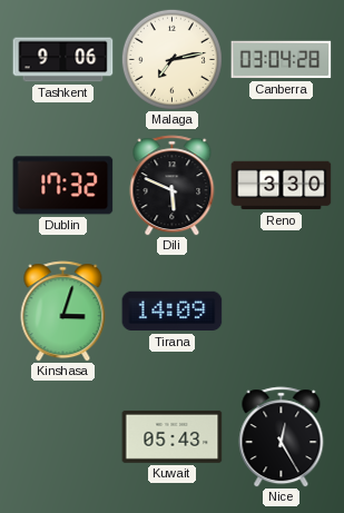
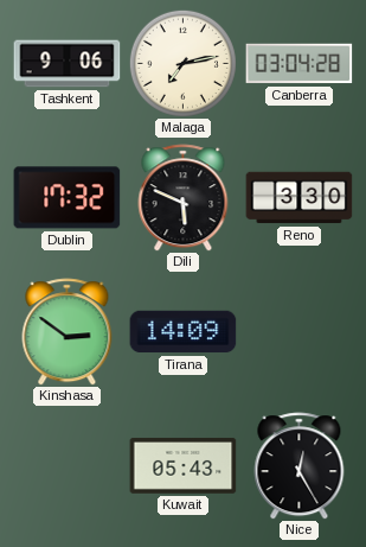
Kinshasa: 3:03 -> 2:51 (68, 332)
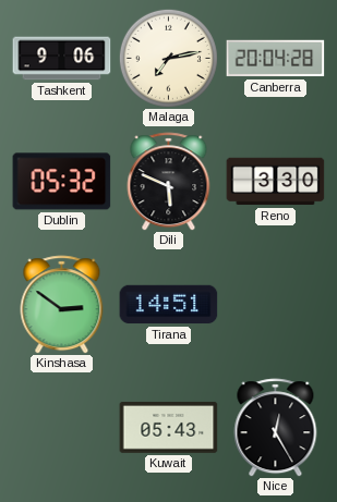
Canberra: 03:04 -> 20:04 (276, 59)
Dublin: 17:32 -> 05:32 (62, 182)
Tirana: 14:09 -> 14:51 (169, 305)
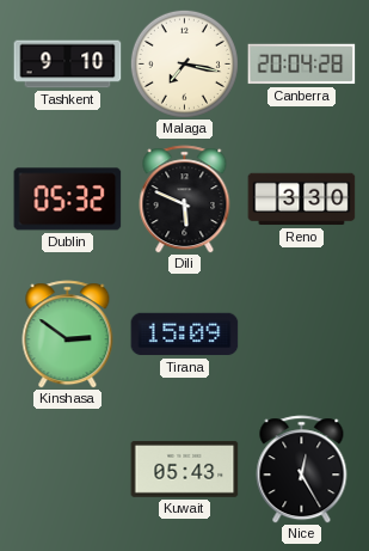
Tashkent: 9:06 -> 9:10 (68, 65)
Malaga: 7:13 -> 7:17 (184, 63)
Tirana: 14:51 -> 15:09 (185, 335)
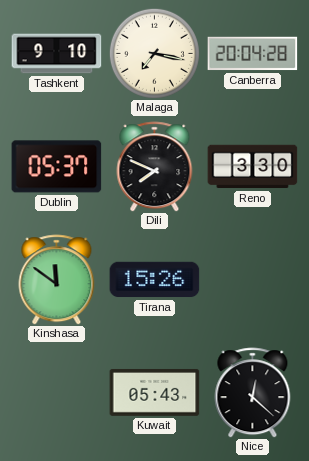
Dublin: 05:32 -> 05:37 (57, 167)
Dili: 5:49 -> 7:49 (155, 167)
Kinshasa: 2:51 -> 11:51 (57, 280)
Tirana: 15:09 -> 15:26 (155, 280)
Nice: 12:25 -> 12:22 (253, 393)
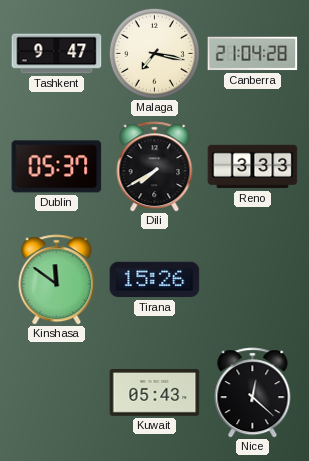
Tashkent: 9:10 -> 9:47 (57, 54)
Canberra: 20:04 -> 21:04 (253, 54)
Dili: 7:49 -> 7:40 (155, 167)
Reno: 3:30 -> 3:33 (253, 167)
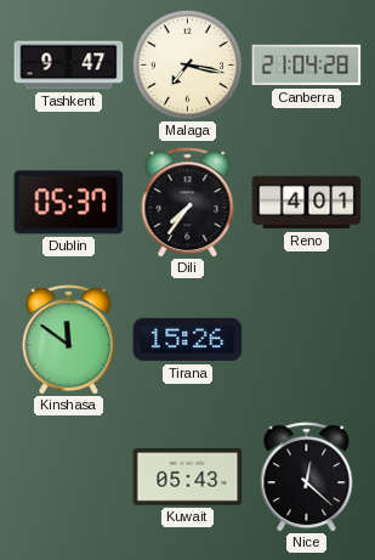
Dili: 7:40 -> 7:36 (188, 203)
Reno: 3:33 -> 4:01 (307, 203)
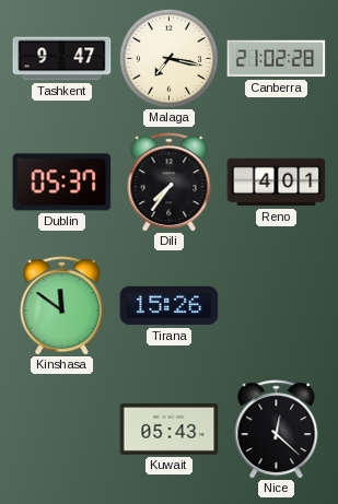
Canberra: 21:04 -> 21:02 (277, 59)
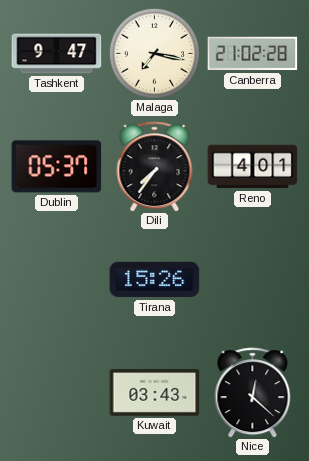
Kinshasa: 11:51 -> none (62, 306)
Kuwait: 05:43 -> 03:43 (155, 393)
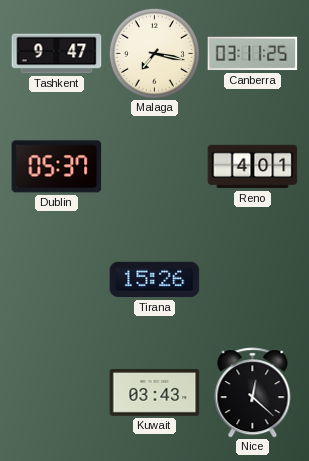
Canberra: 21:02 -> 03:11 (253, 54)
Dili: 7:36 -> none (155, 167)
